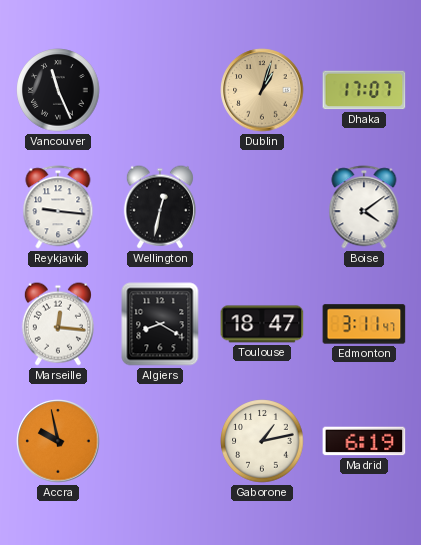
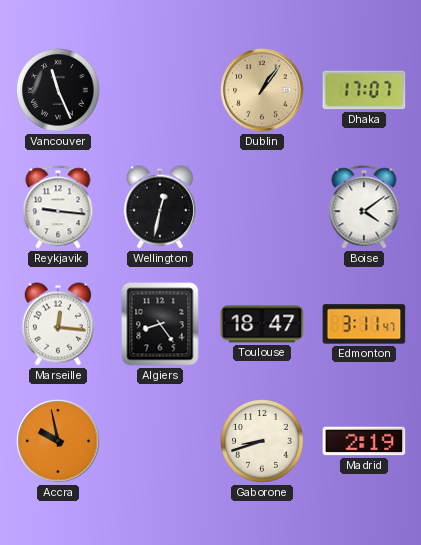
Dublin: 1:03 -> 1:06 (262, 90)
Algiers: 8:20 -> 8:24 (160, 324)
Gaborone: 1:13 -> 8:42 (262, 441)
Madrid: 6:19 -> 2:19 (364, 441)
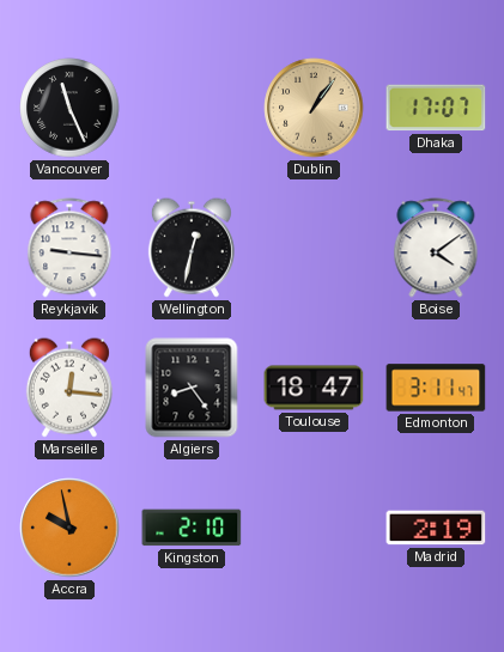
Kingston: none -> 2:10 (192, 528)
Gaborone: 8:42 -> none (262, 441)
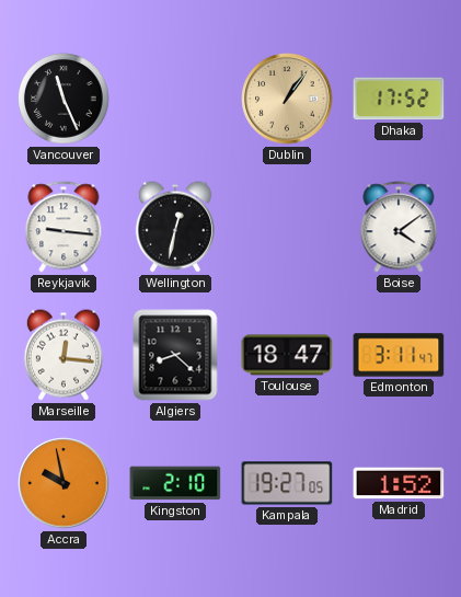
Dhaka: 17:07 -> 17:52 (399, 99)
Algiers: 8:24 -> 8:22 (175, 355)
Kampala: none -> 19:27 (287, 483)
Madrid: 2:19 -> 1:52 (399, 483)
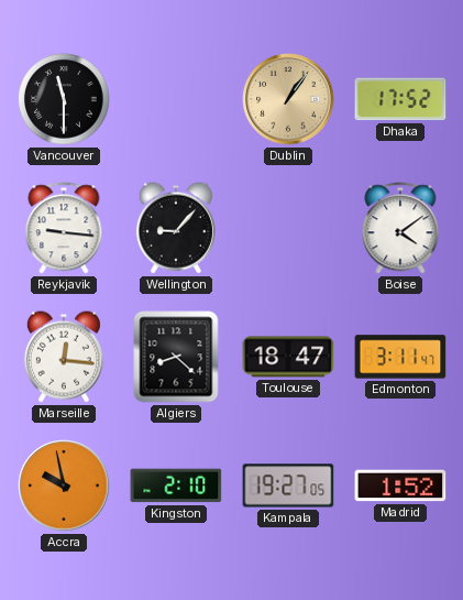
Vancouver: 11:26 -> 11:30 (64, 99)
Wellington: 12:32 -> 9:07 (176, 228)
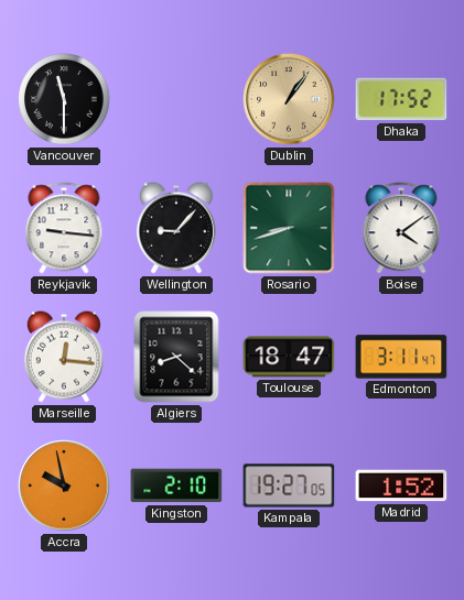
Rosario: none -> 8:42 (289, 228)
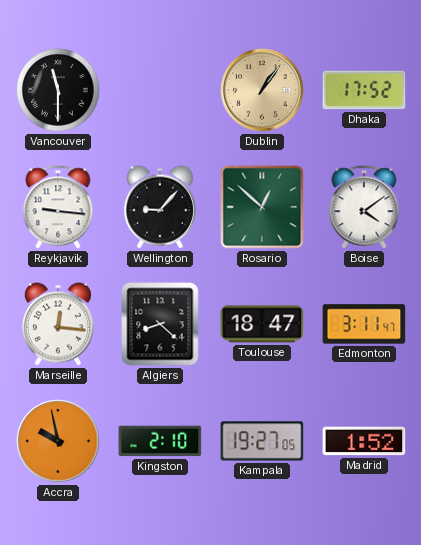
Rosario: 8:42 -> 12:52 (262, 207)
